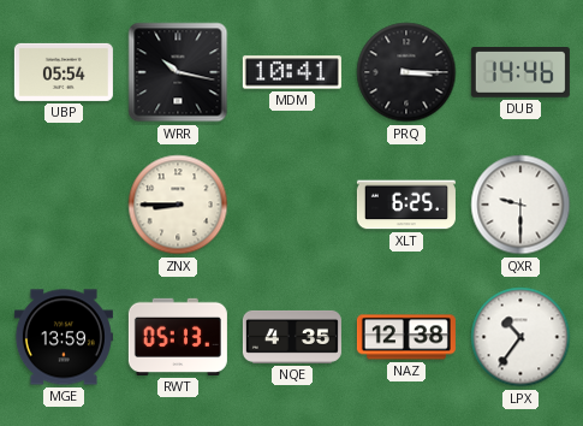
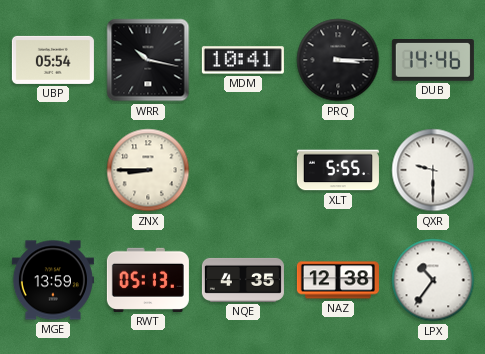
XLT: 6:25 -> 5:55 (338, 170)
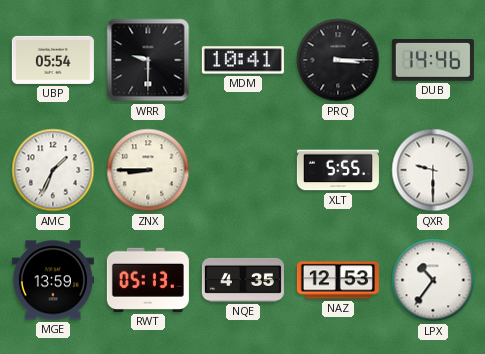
WRR: 10:17 -> 9:30 (148, 60)
AMC: none -> 1:34 (53, 170)
NAZ: 12:38 -> 12:53 (338, 280)
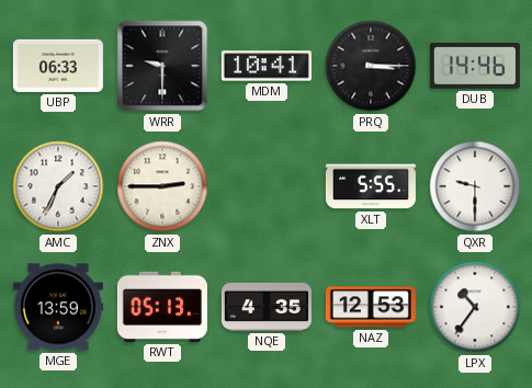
UBP: 05:54 -> 06:33 (58, 66)
ZNX: 8:45 -> 2:45 (162, 186)
